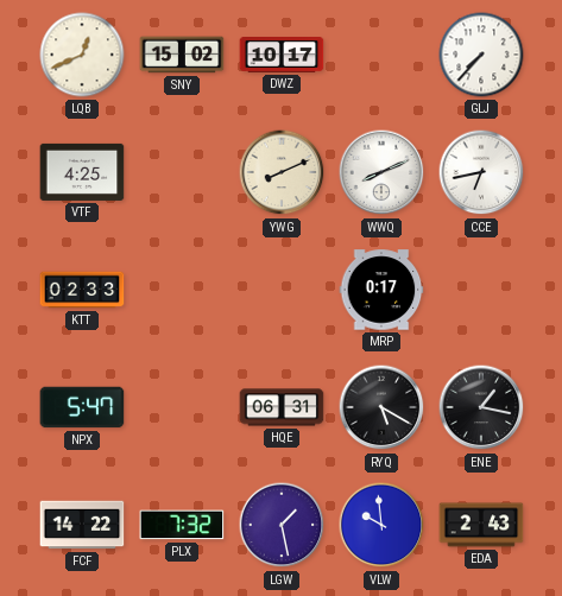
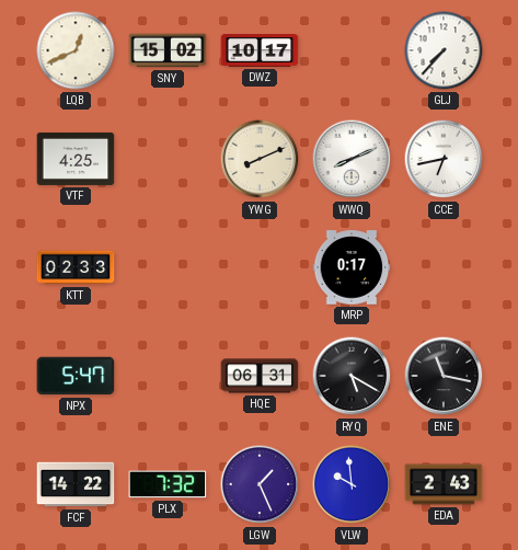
ENE: 1:17 -> 11:17 (444, 376)
LGW: 1:28 -> 1:26 (260, 484)
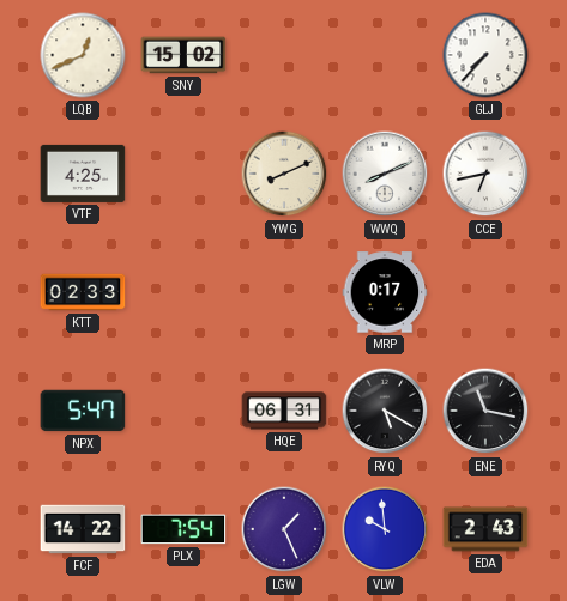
DWZ: 10:17 -> none (260, 51)
PLX: 7:32 -> 7:54 (183, 529)
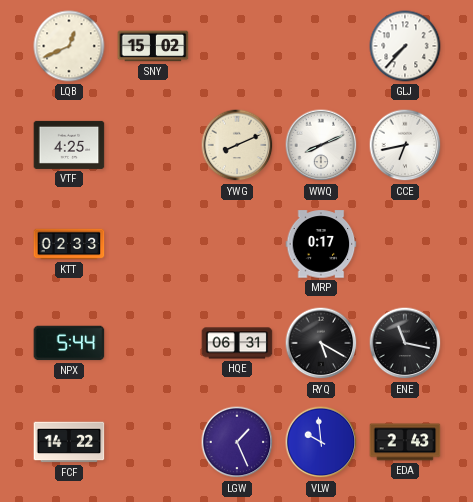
NPX: 5:47 -> 5:44 (69, 343)
PLX: 7:54 -> none (183, 529)
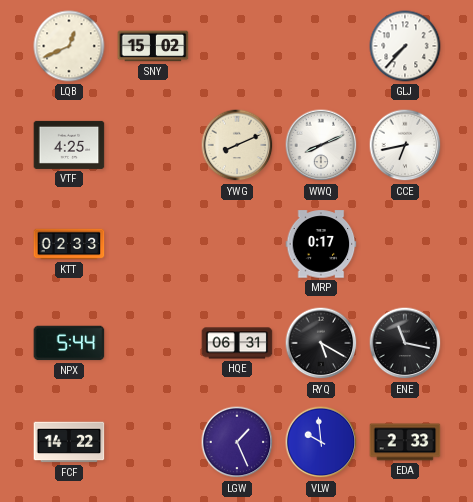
EDA: 2:43 -> 2:33 (405, 442)
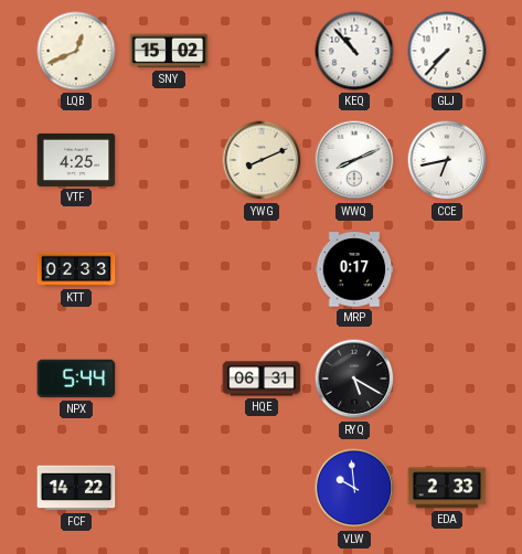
KEQ: none -> 10:53 (354, 51)
ENE: 11:17 -> none (405, 343)
LGW: 1:26 -> none (237, 442)
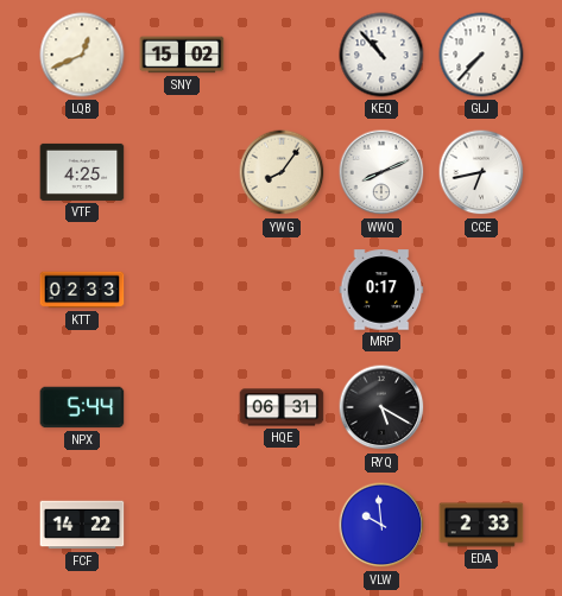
YWG: 8:11 -> 8:06 (282, 172)
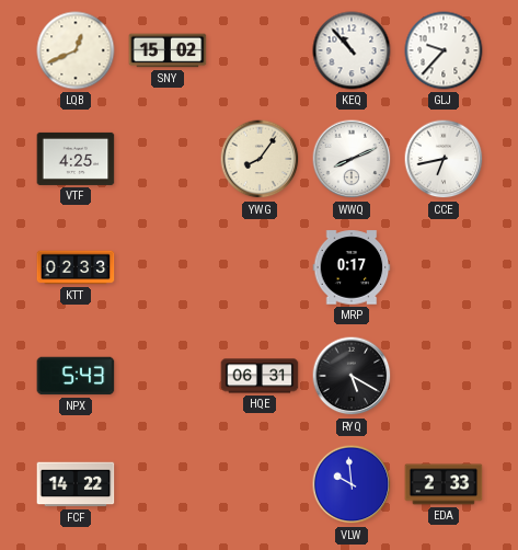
GLJ: 7:37 -> 9:37 (444, 50)
NPX: 5:44 -> 5:43 (76, 376)
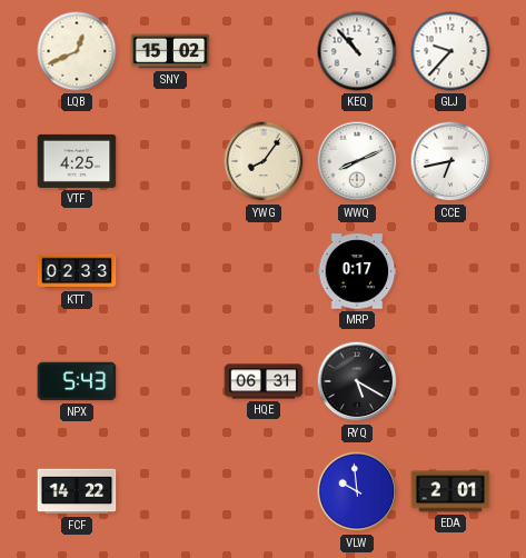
EDA: 2:33 -> 2:01 (450, 491)
